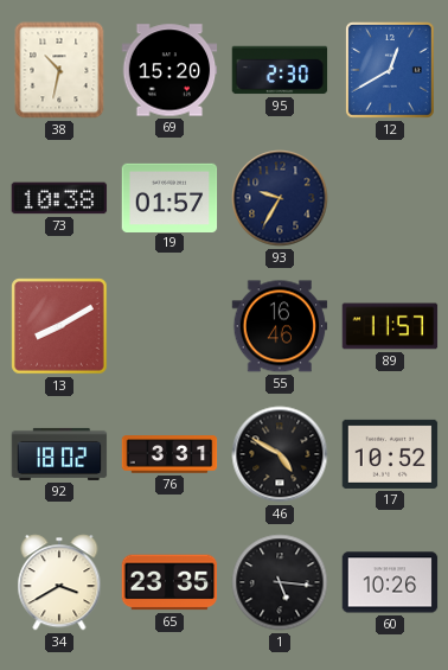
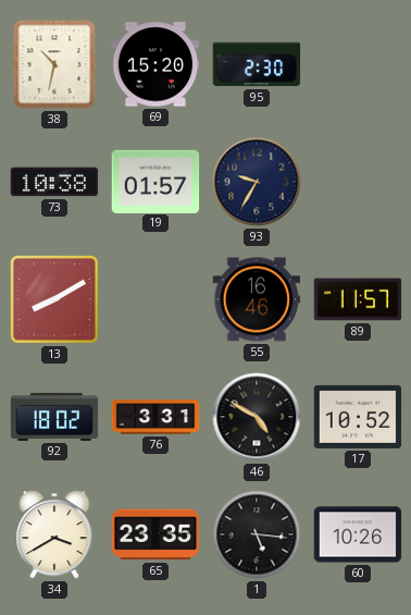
12: 12:40 -> none (391, 71)
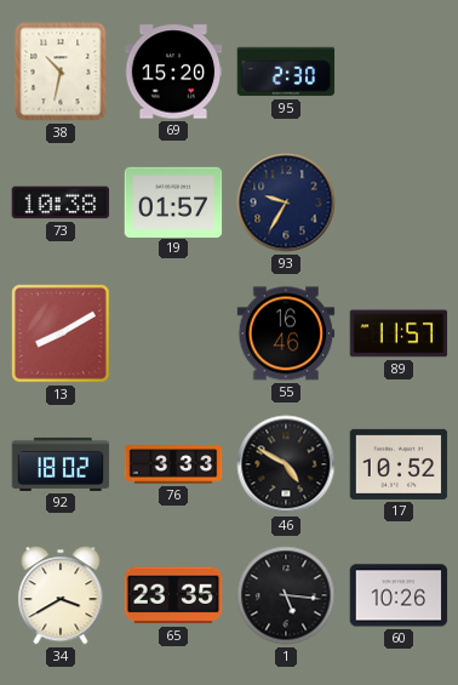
76: 3:31 -> 3:33 (173, 464)
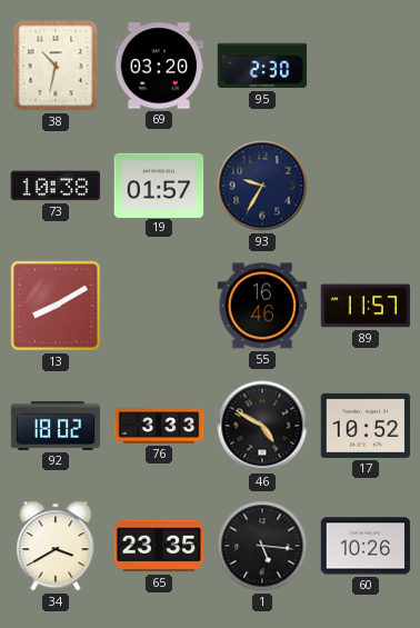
69: 15:20 -> 03:20 (159, 66)
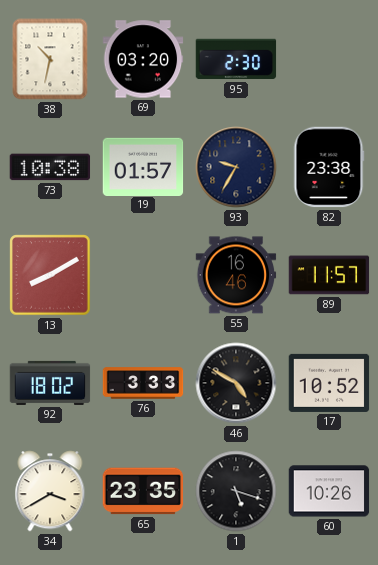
82: none -> 23:38 (329, 167)
1: 5:16 -> 5:18 (236, 491)
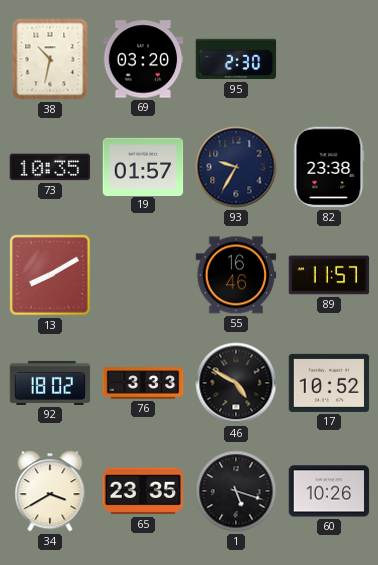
73: 10:38 -> 10:35 (50, 167)
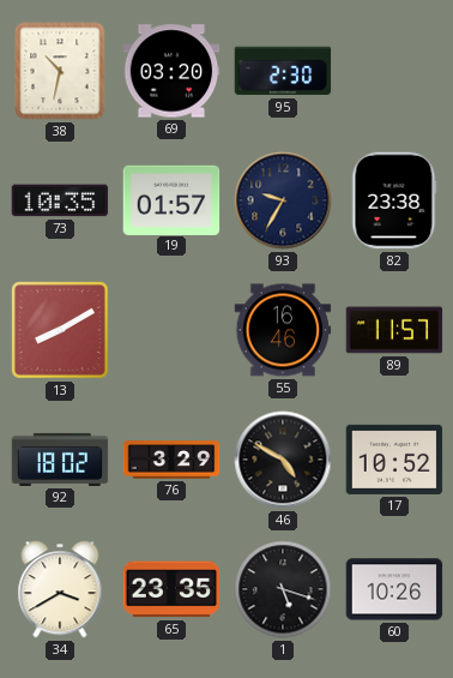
76: 3:33 -> 3:29 (171, 460)
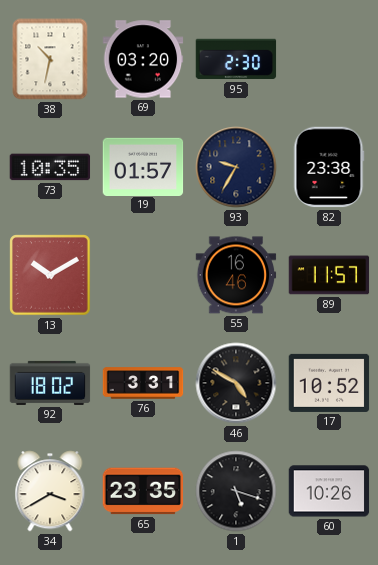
13: 8:10 -> 10:10 (50, 275)
76: 3:29 -> 3:31 (143, 383)
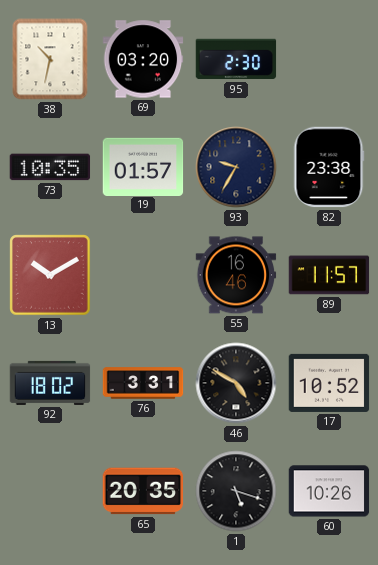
34: 3:40 -> none (50, 491)
65: 23:35 -> 20:35 (143, 491)
